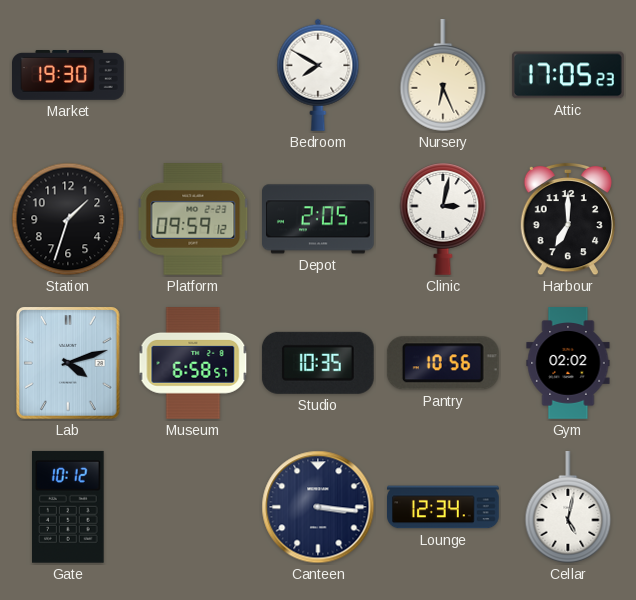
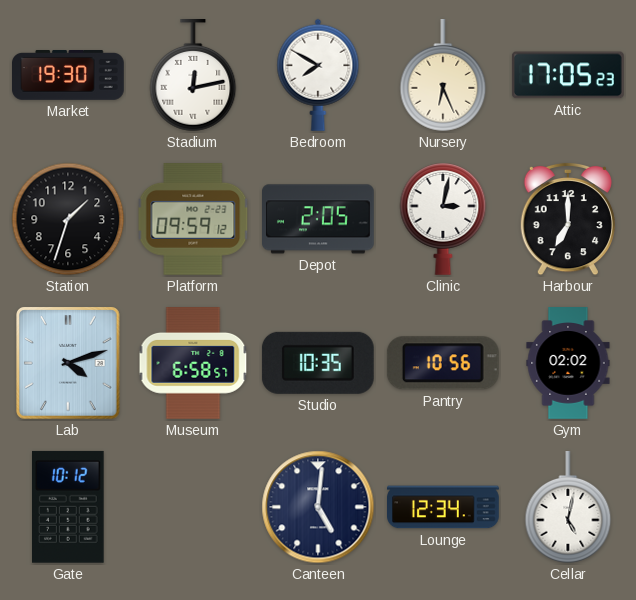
Stadium: none -> 12:13 (193, 76)
Canteen: 3:16 -> 5:01 (318, 507)
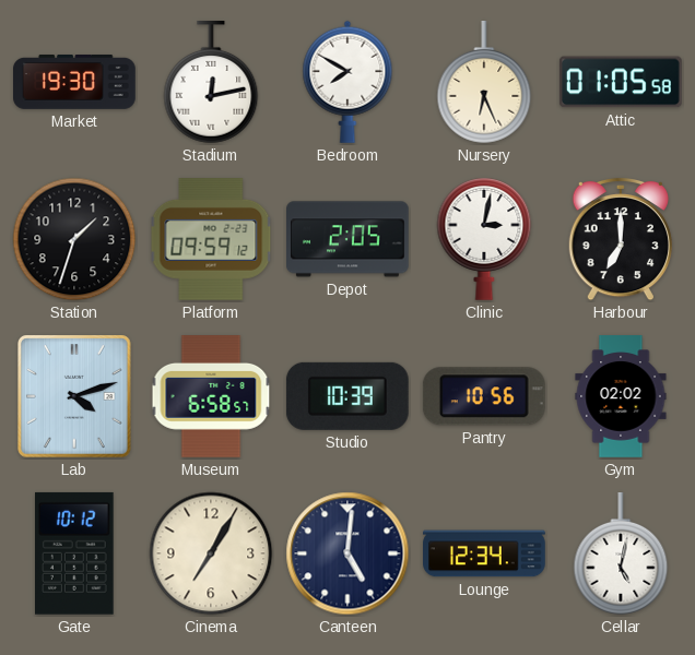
Attic: 17:05 -> 01:05 (621, 82)
Studio: 10:35 -> 10:39 (347, 396)
Cinema: none -> 7:05 (211, 553)
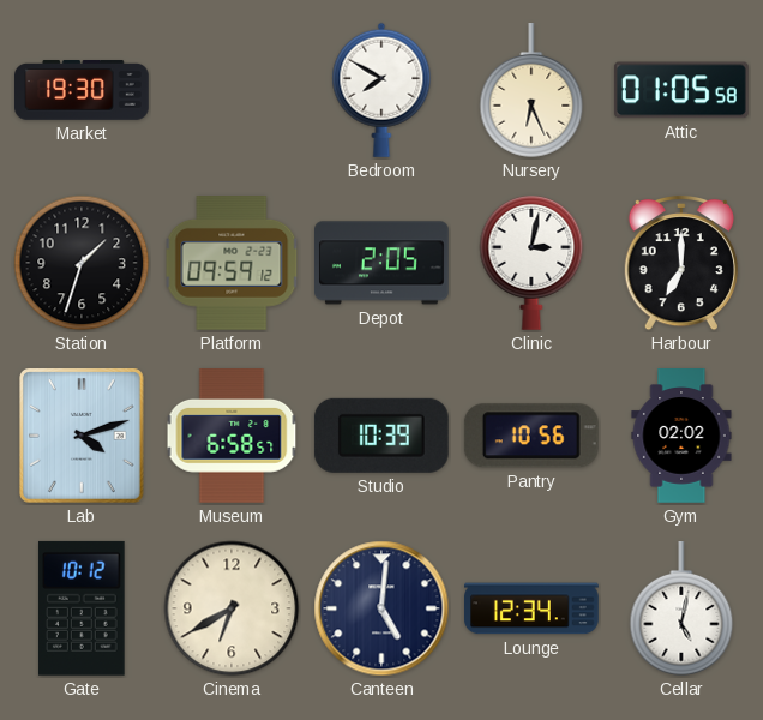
Stadium: 12:13 -> none (211, 83)
Cinema: 7:05 -> 6:40 (232, 608)
